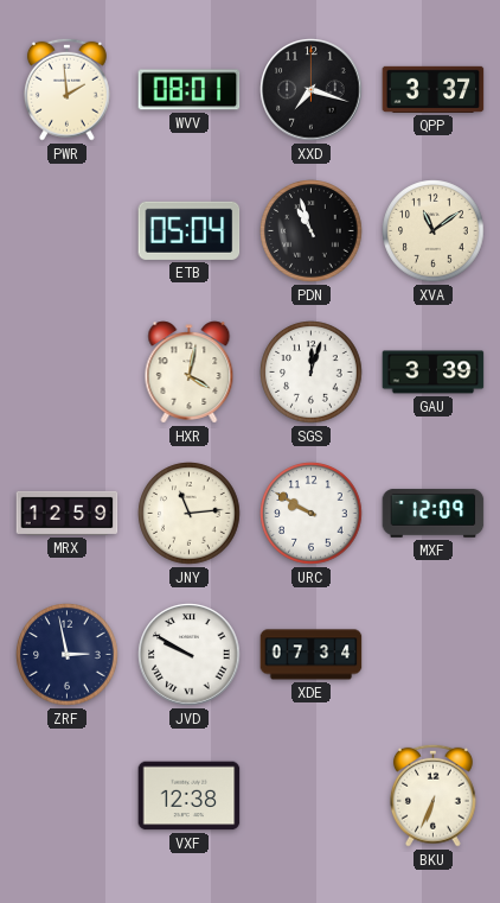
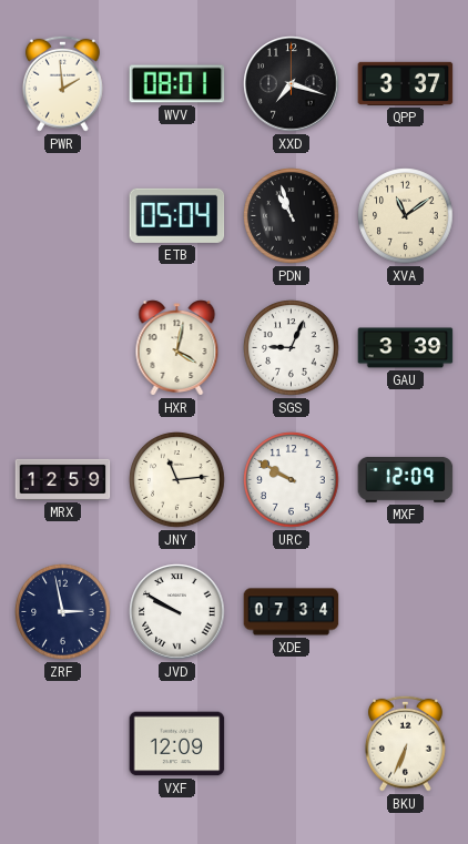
SGS: 12:03 -> 9:04 (292, 348)
VXF: 12:38 -> 12:09 (177, 744)
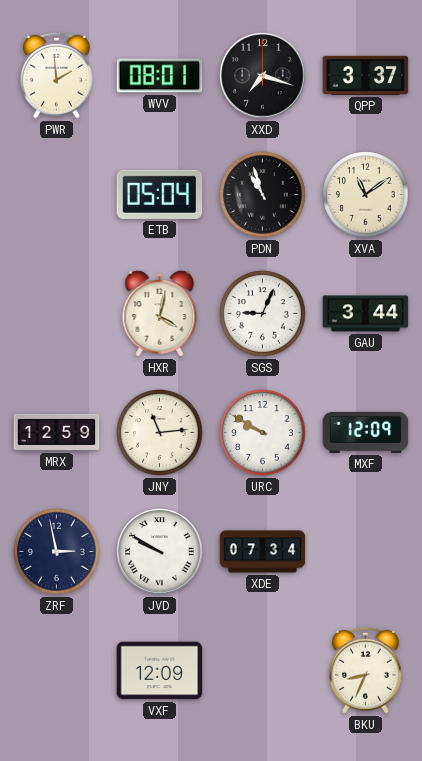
GAU: 3:39 -> 3:44 (366, 314)
BKU: 6:34 -> 8:34 (365, 670)
